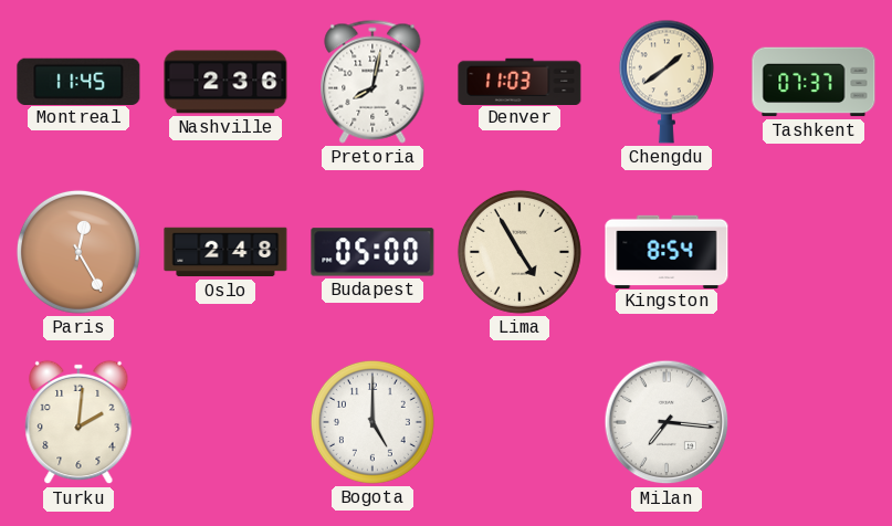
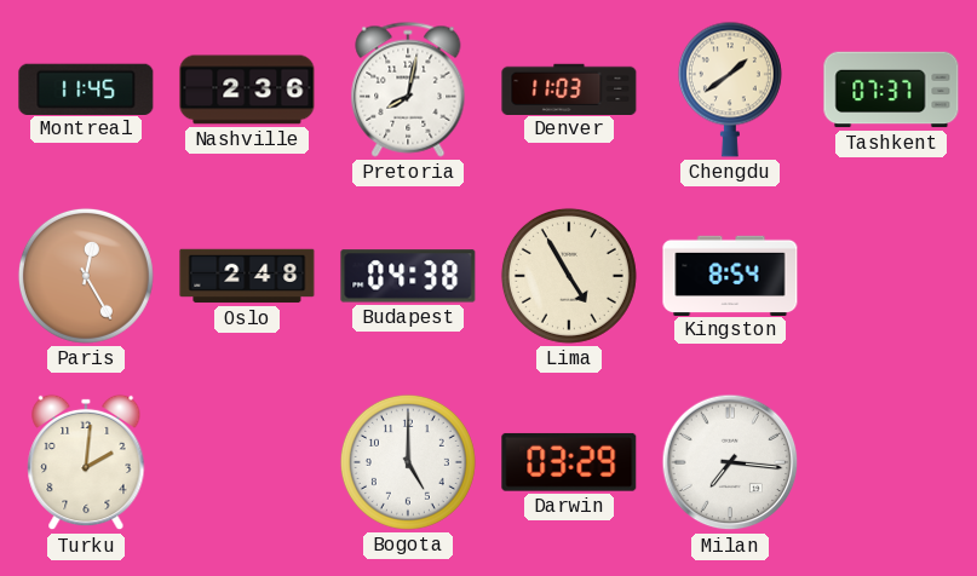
Budapest: 05:00 -> 04:38 (408, 276)
Darwin: none -> 03:29 (569, 462)
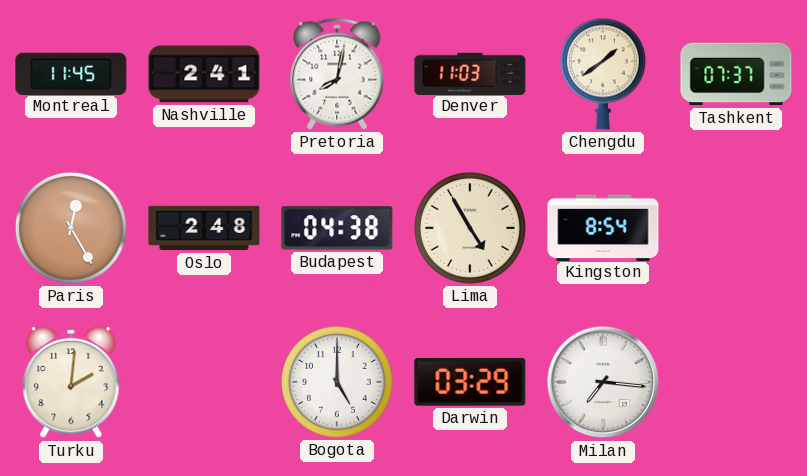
Nashville: 2:36 -> 2:41 (204, 74)
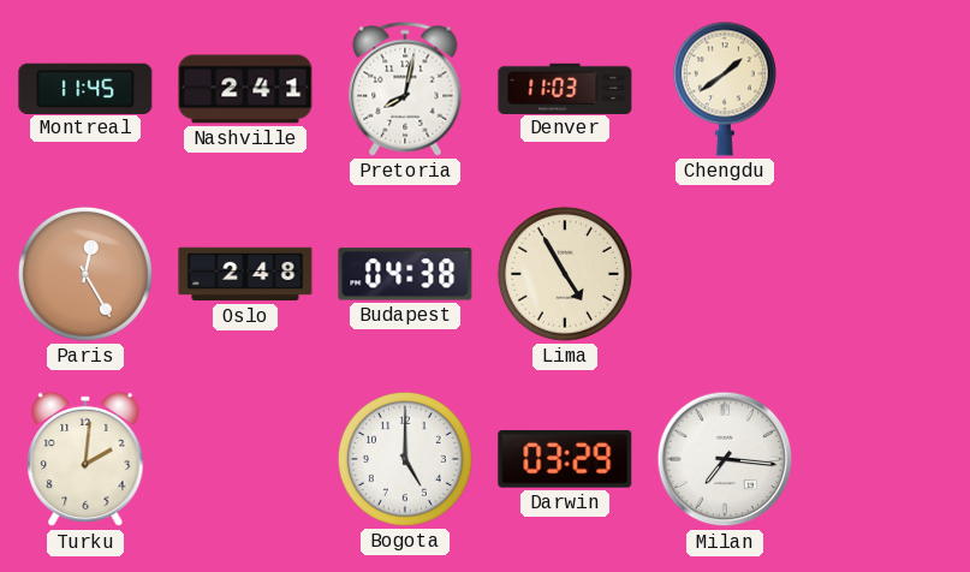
Tashkent: 07:37 -> none (736, 74)
Kingston: 8:54 -> none (603, 227)
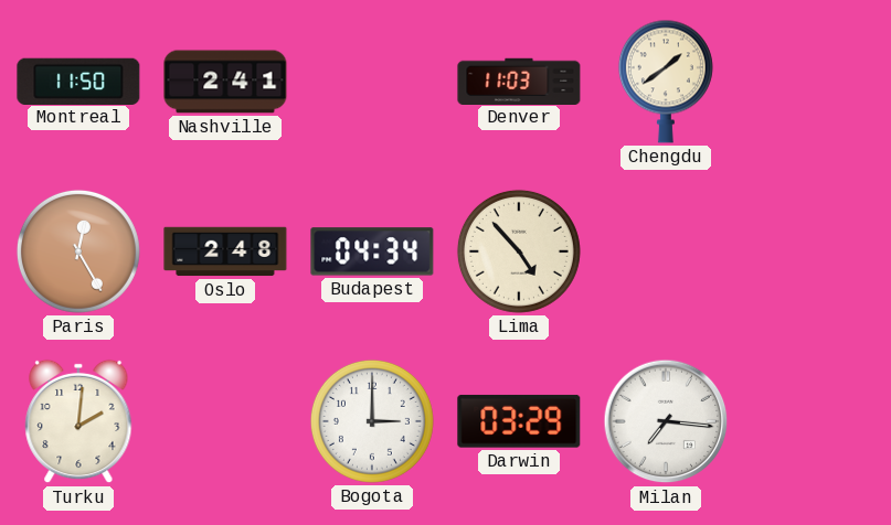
Montreal: 11:45 -> 11:50 (78, 81)
Pretoria: 8:02 -> none (405, 89)
Budapest: 04:38 -> 04:34 (372, 251)
Lima: 4:55 -> 4:53 (519, 251)
Bogota: 5:00 -> 3:00 (372, 421)
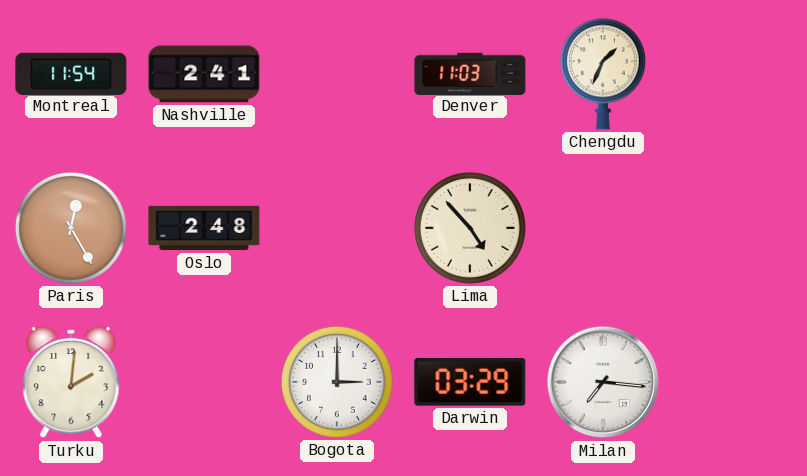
Montreal: 11:50 -> 11:54 (71, 73)
Chengdu: 1:39 -> 1:34 (603, 74)
Budapest: 04:34 -> none (372, 251)
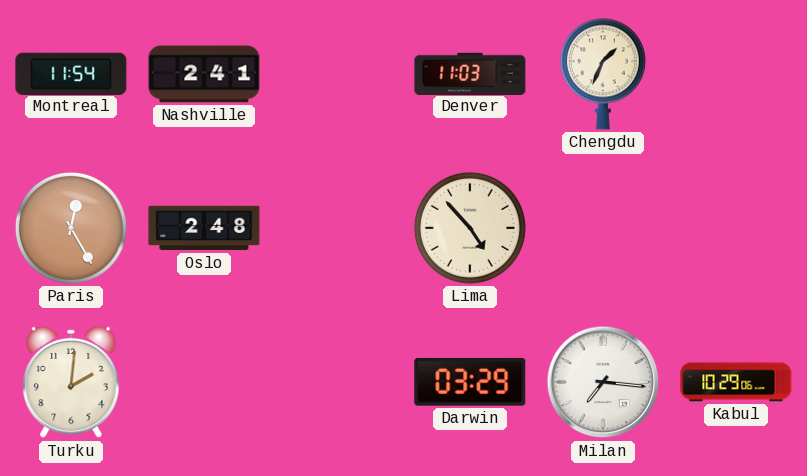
Bogota: 3:00 -> none (337, 382)
Kabul: none -> 10:29 (736, 382)
